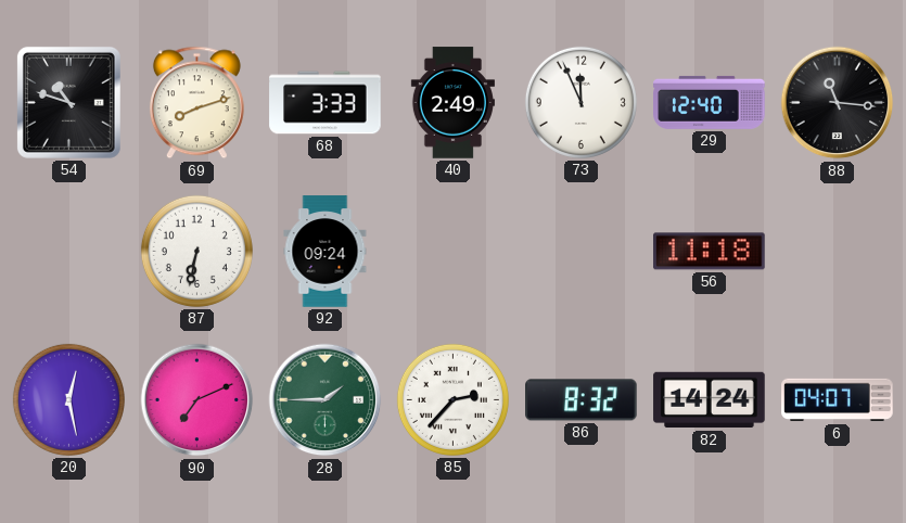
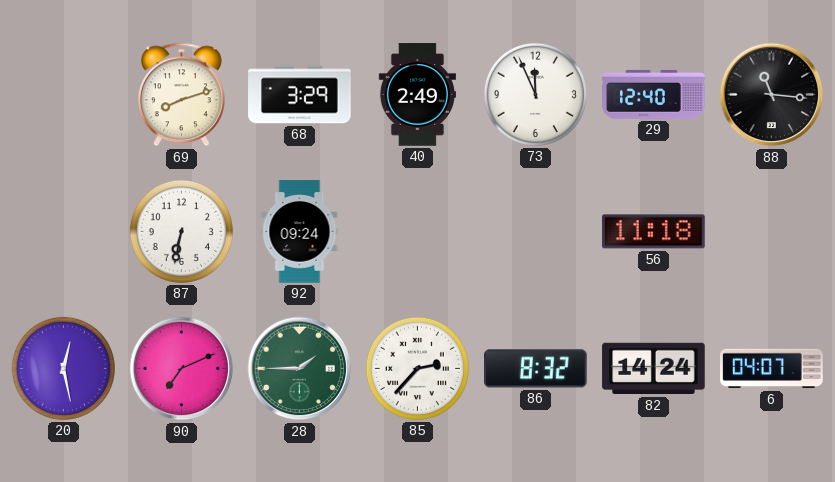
54: 10:48 -> none (68, 102)
68: 3:33 -> 3:29 (300, 95)
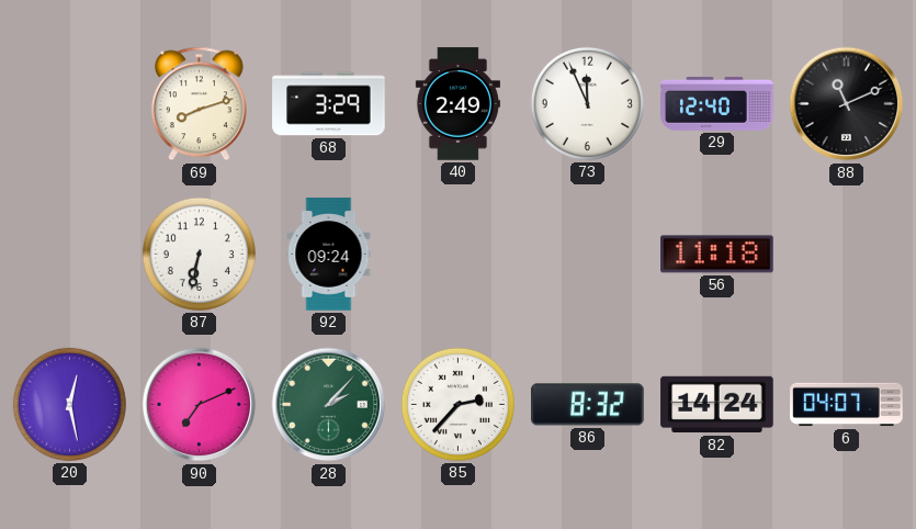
88: 11:16 -> 11:11 (847, 104)
28: 1:45 -> 2:07 (329, 405)
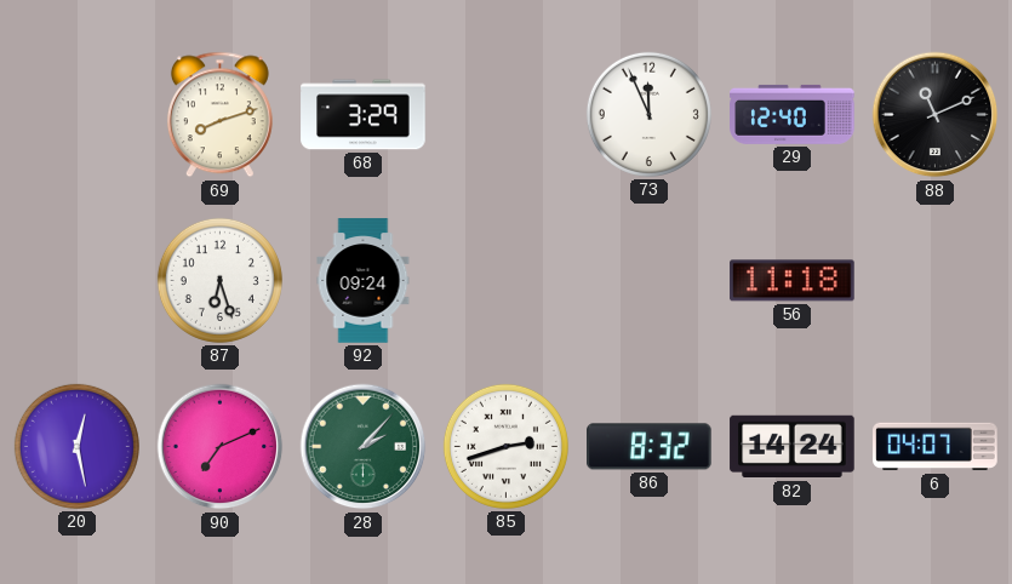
40: 2:49 -> none (457, 104)
87: 6:32 -> 6:27 (219, 280)
85: 2:37 -> 2:42 (505, 446)
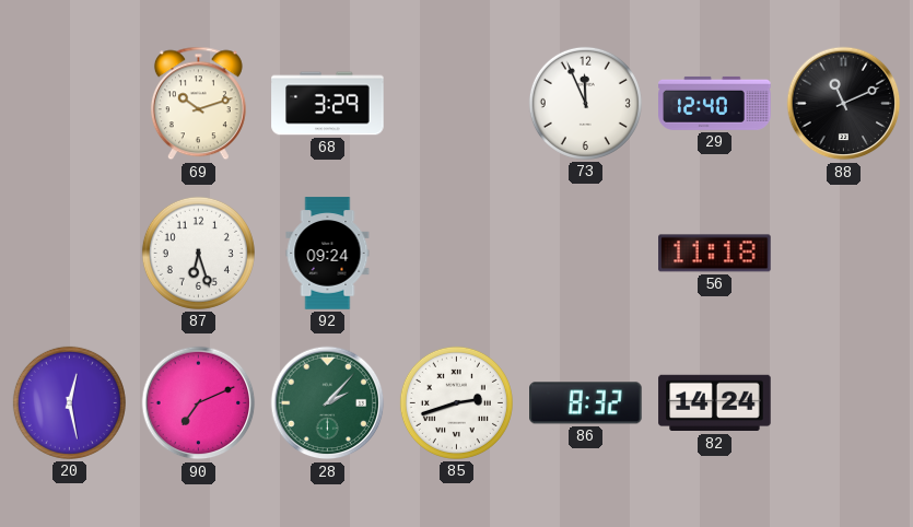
69: 8:12 -> 10:12 (198, 104)
6: 04:07 -> none (936, 447)
